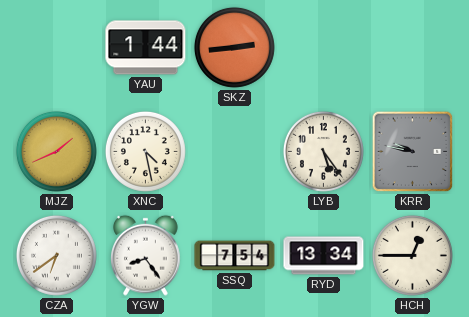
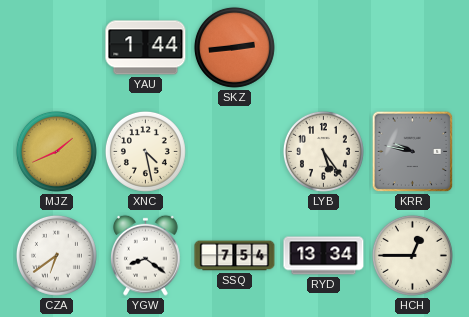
YGW: 8:24 -> 8:21 (146, 255)
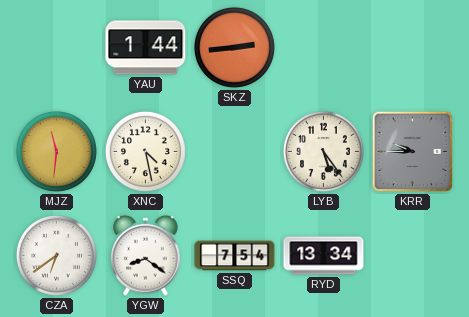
MJZ: 1:41 -> 11:31 (56, 151)
KRR: 9:47 -> 9:45 (413, 152)
HCH: 12:45 -> none (412, 255)
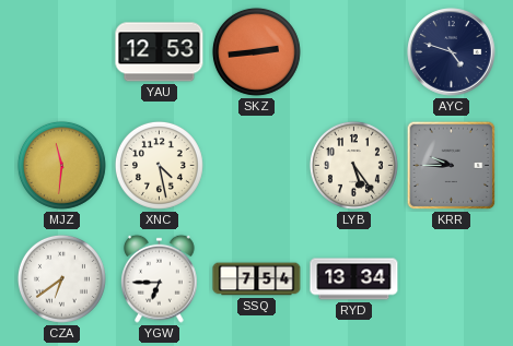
YAU: 1:44 -> 12:53 (160, 52)
AYC: none -> 4:48 (452, 52)
YGW: 8:21 -> 6:45 (160, 278)
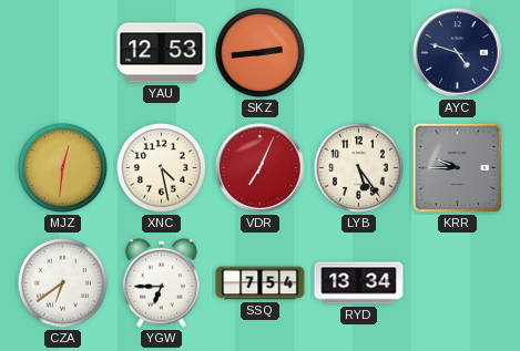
MJZ: 11:31 -> 12:31 (62, 167)
VDR: none -> 7:04 (261, 168)
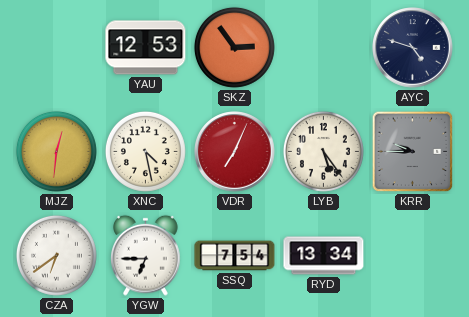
SKZ: 2:44 -> 2:54 (234, 47)
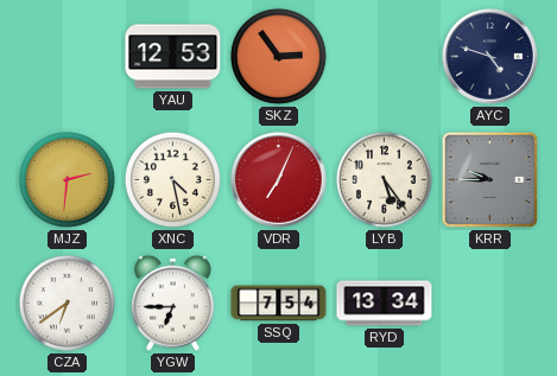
MJZ: 12:31 -> 2:31 (67, 179)
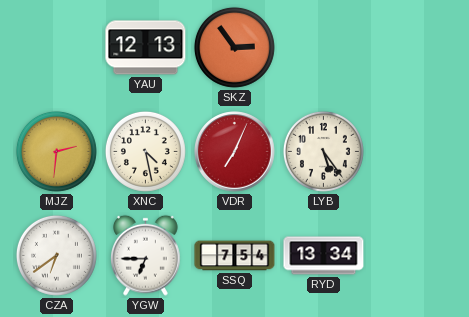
YAU: 12:53 -> 12:13 (146, 48)
AYC: 4:48 -> none (490, 57)
KRR: 9:45 -> none (490, 180)
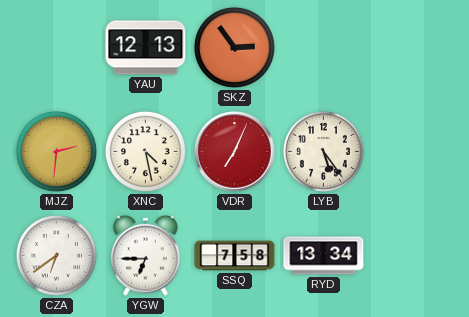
SSQ: 7:54 -> 7:58 (235, 256)
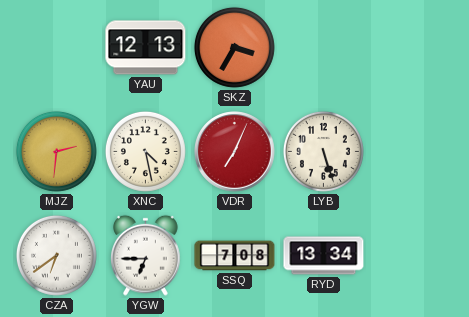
SKZ: 2:54 -> 3:35 (234, 47)
LYB: 5:24 -> 5:27 (323, 151)
SSQ: 7:58 -> 7:08 (235, 256)
